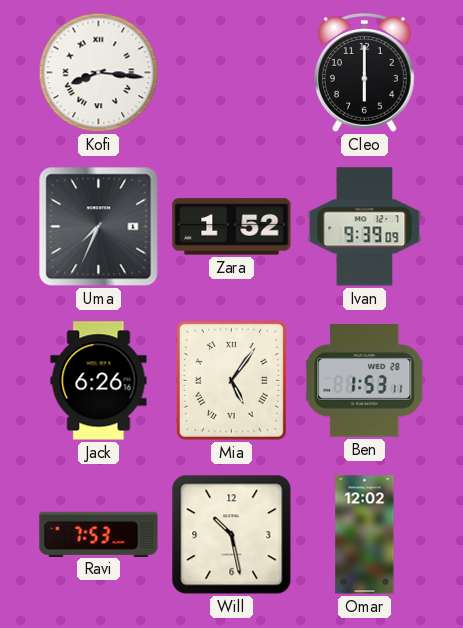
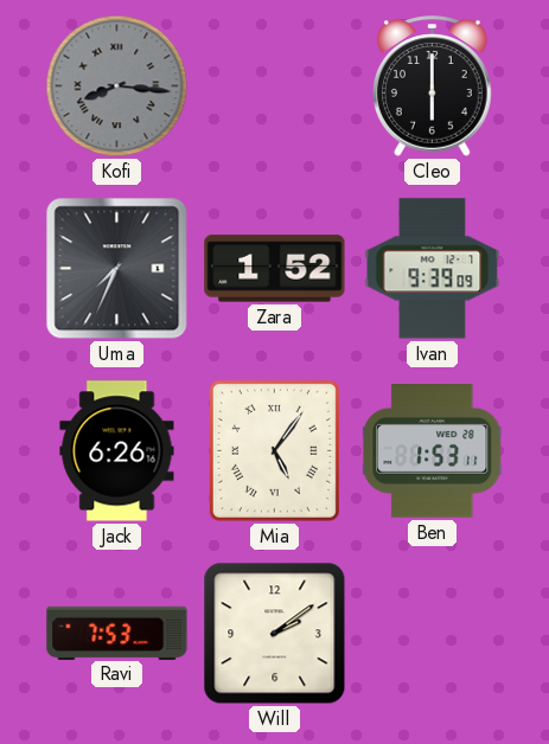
Kofi dial: white -> grey (117, 86)
Will: 10:28 -> 2:09 (275, 634)
Omar: 12:02 -> none (365, 535)
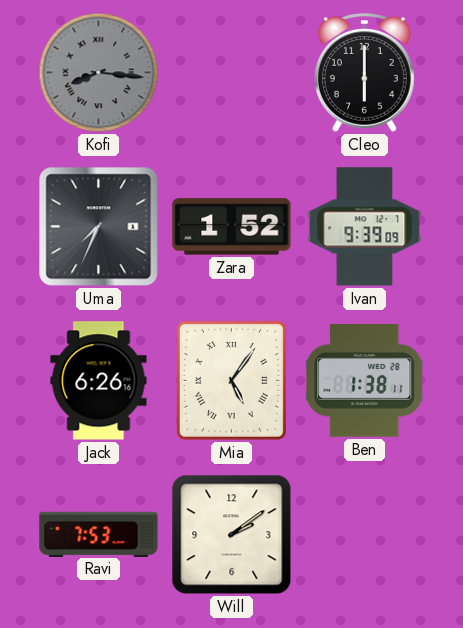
Ben: 1:53 -> 1:38 (365, 381)
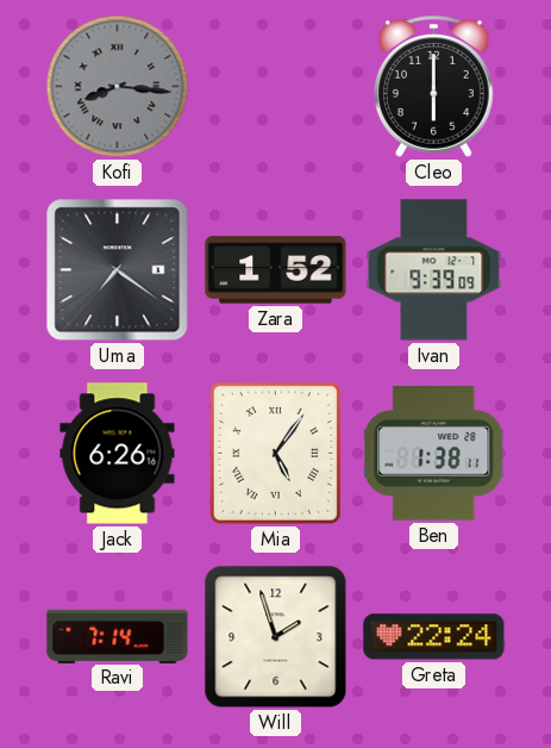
Uma: 7:34 -> 7:21 (118, 270)
Ravi: 7:53 -> 7:14 (118, 636)
Will: 2:09 -> 1:57 (276, 637)
Greta: none -> 22:24 (434, 637)
